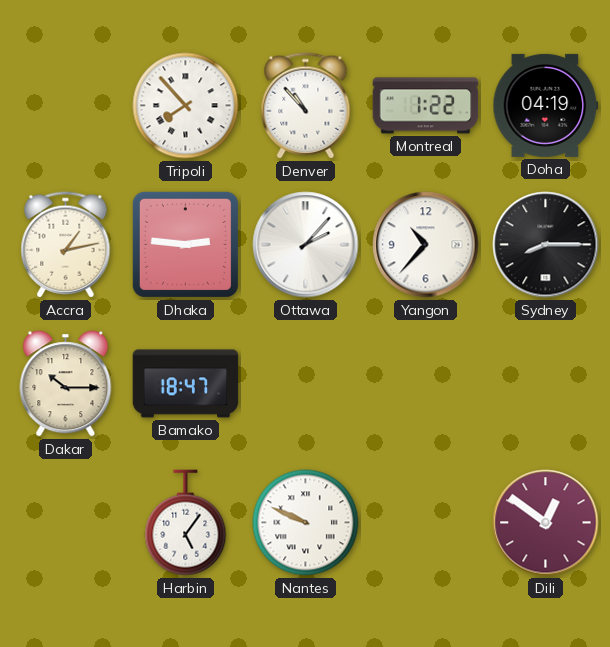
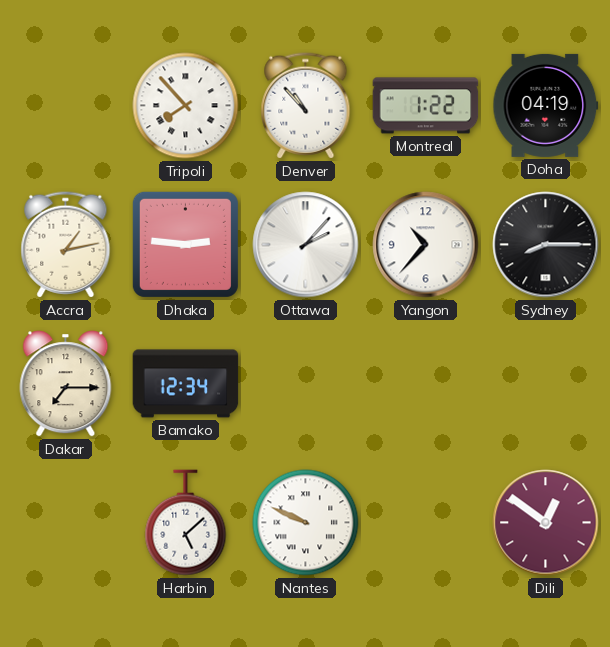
Dakar: 10:15 -> 7:15 (66, 384)
Bamako: 18:47 -> 12:34 (186, 384)
Harbin: 5:06 -> 5:08 (186, 523)
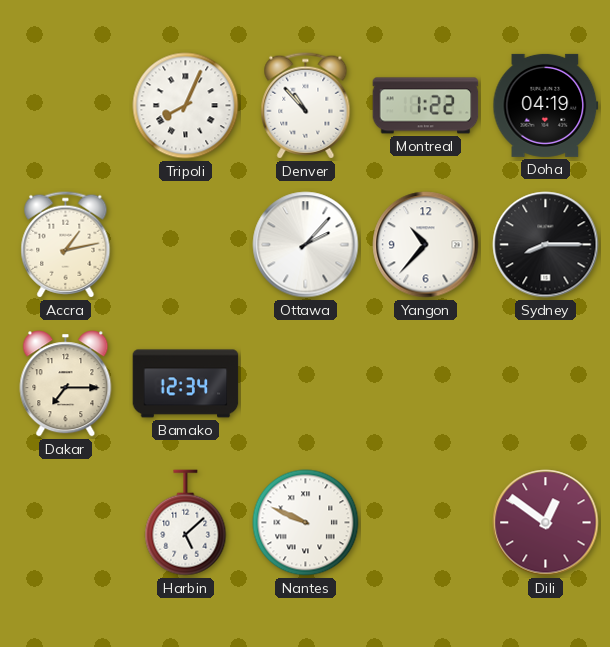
Tripoli: 7:53 -> 8:04 (186, 106)
Dhaka: 2:46 -> none (185, 244)
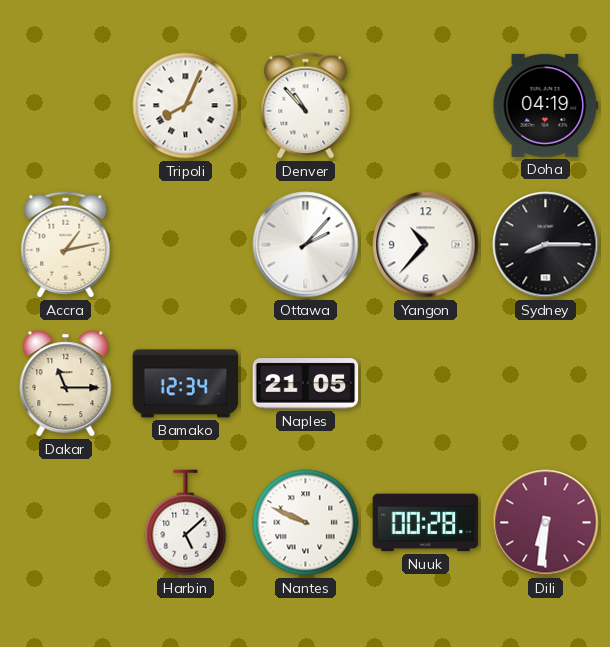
Montreal: 1:22 -> none (426, 106)
Dakar: 7:15 -> 11:15 (66, 384)
Naples: none -> 21:05 (306, 384)
Nuuk: none -> 00:28 (426, 523)
Dili: 12:51 -> 6:31 (546, 523)
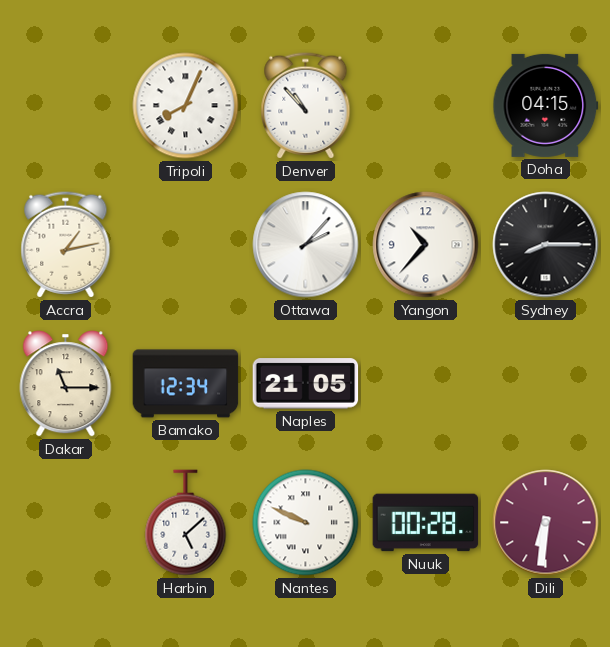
Doha: 04:19 -> 04:15 (546, 105)
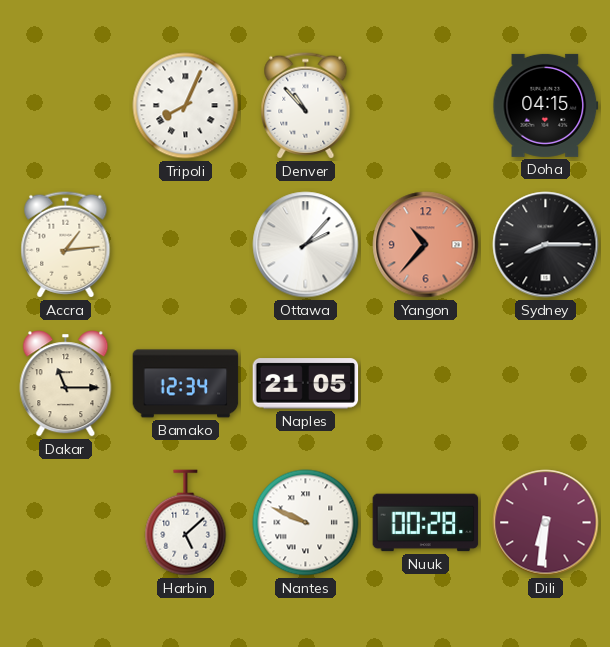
Accra: 1:13 -> 1:14 (66, 245)
Yangon dial: white -> salmon (426, 245)
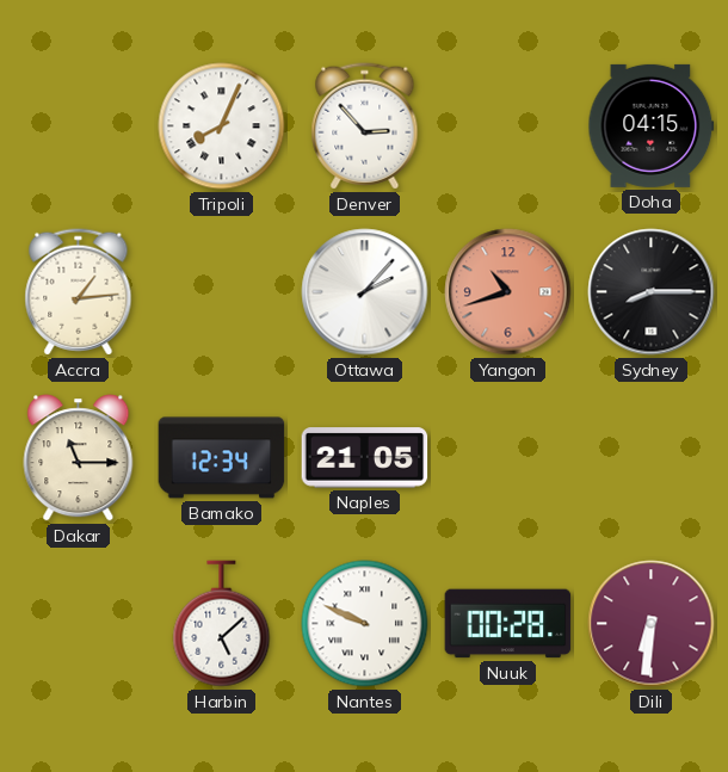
Denver: 10:53 -> 2:53 (365, 126)
Yangon: 10:37 -> 10:42 (508, 292)
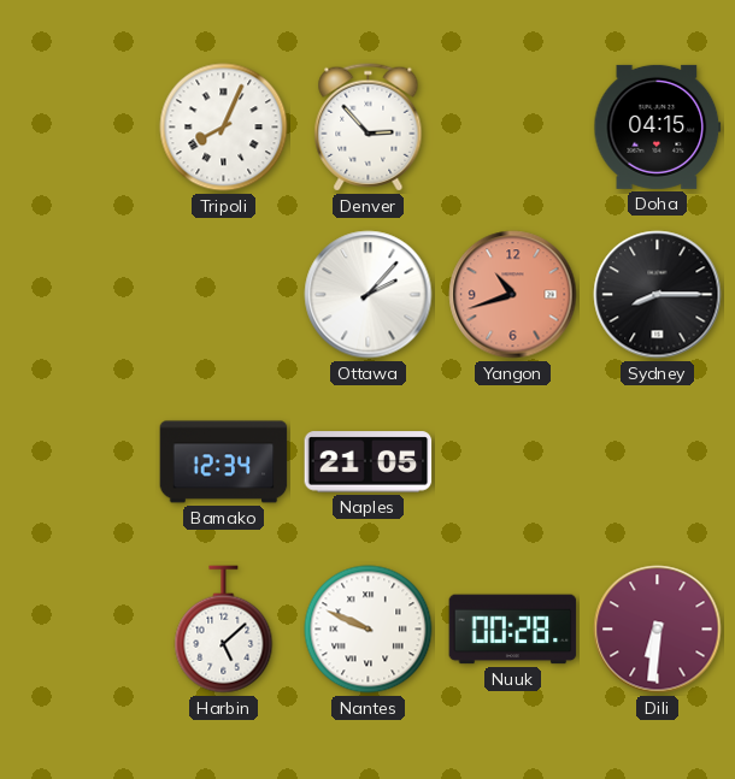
Accra: 1:14 -> none (79, 292)
Dakar: 11:15 -> none (79, 458)
